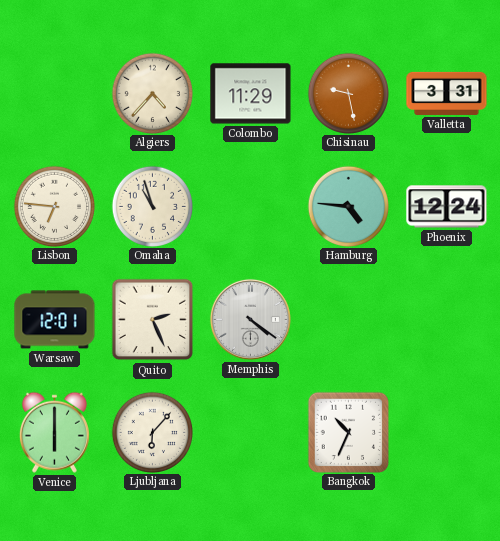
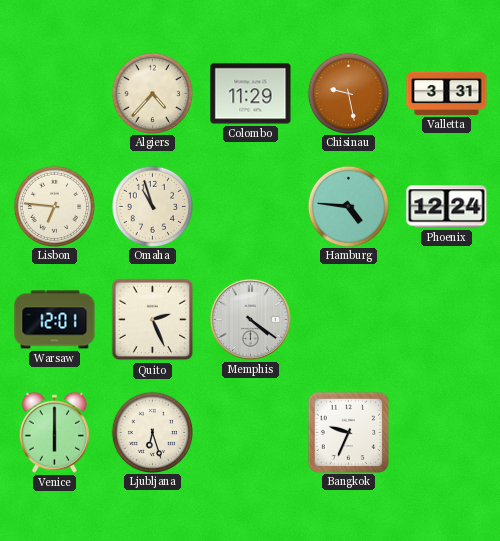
Ljubljana: 6:07 -> 6:27 (152, 432)
Bangkok: 10:34 -> 9:34 (348, 432)
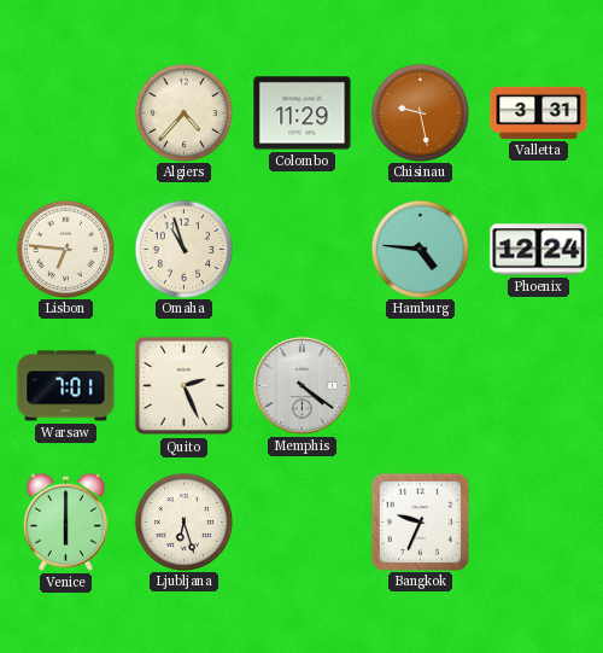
Warsaw: 12:01 -> 7:01 (66, 386)
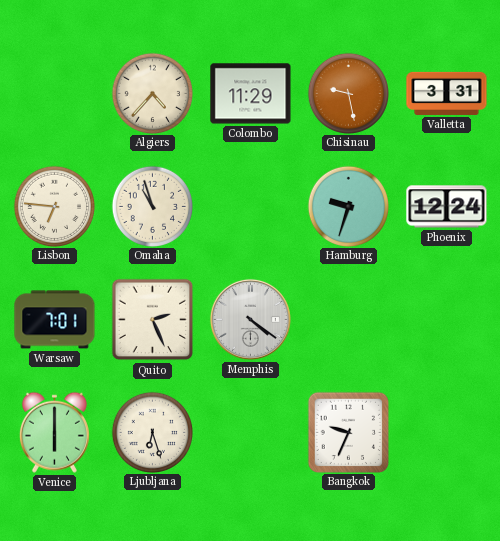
Hamburg: 4:46 -> 9:33 (348, 206)
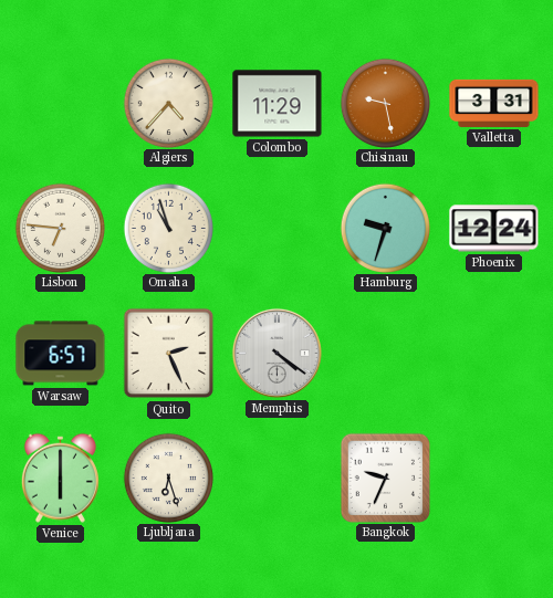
Warsaw: 7:01 -> 6:57 (61, 354)
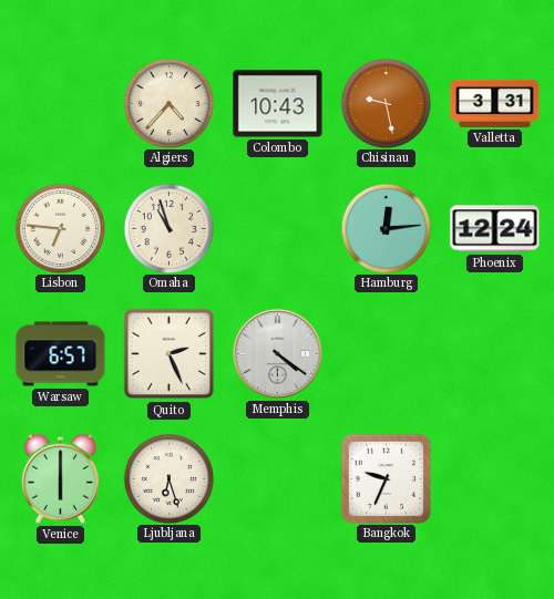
Colombo: 11:29 -> 10:43 (278, 104)
Hamburg: 9:33 -> 12:14 (386, 228)
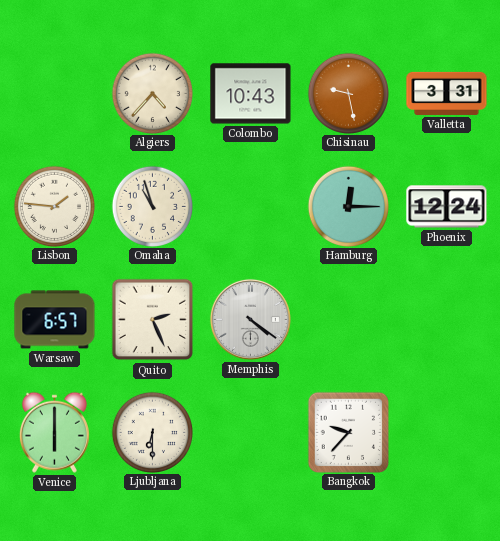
Lisbon: 6:46 -> 1:46 (54, 206)
Hamburg: 12:14 -> 12:15 (348, 206)
Ljubljana: 6:27 -> 6:30 (152, 432)
Bangkok: 9:34 -> 9:37 (348, 432)
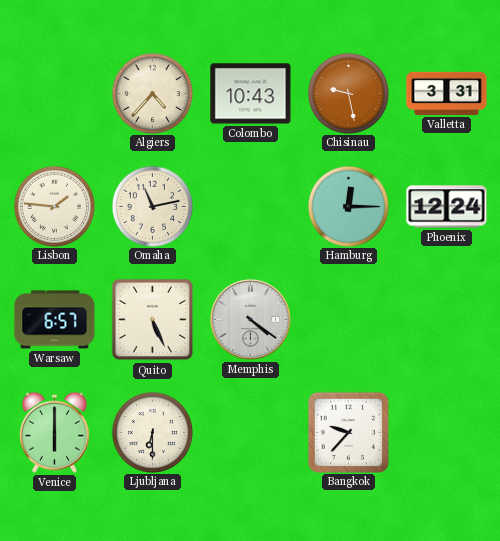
Omaha: 10:57 -> 11:13 (152, 206)
Quito: 2:26 -> 5:26 (153, 320)
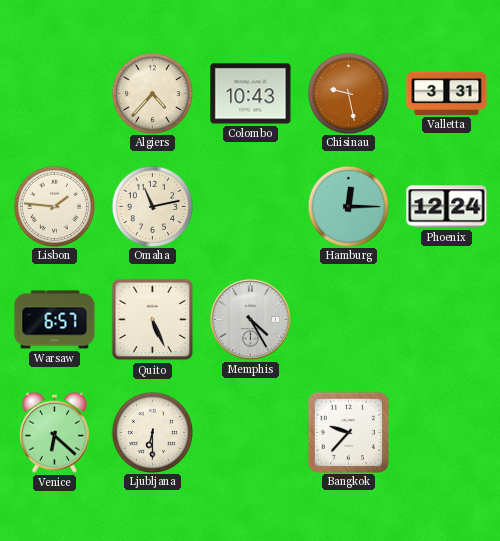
Memphis: 4:21 -> 4:25 (250, 319)
Venice: 6:00 -> 6:22 (54, 432)
